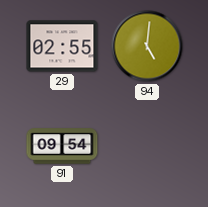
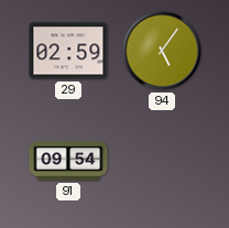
29: 02:55 -> 02:59 (68, 51)
94: 5:01 -> 5:06 (162, 51)
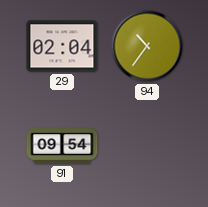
29: 02:59 -> 02:04 (62, 46)
94: 5:06 -> 10:36 (147, 46)
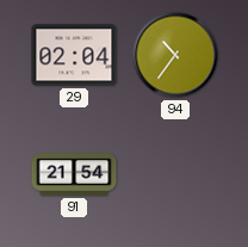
91: 09:54 -> 21:54 (74, 174)
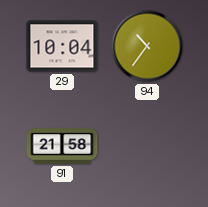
29: 02:04 -> 10:04 (62, 46)
91: 21:54 -> 21:58 (62, 146)
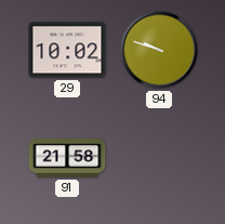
29: 10:04 -> 10:02 (67, 50)
94: 10:36 -> 9:48 (159, 50)
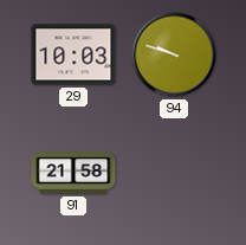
29: 10:02 -> 10:03 (73, 54)
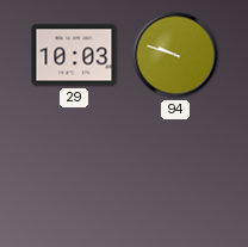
91: 21:58 -> none (73, 173)
